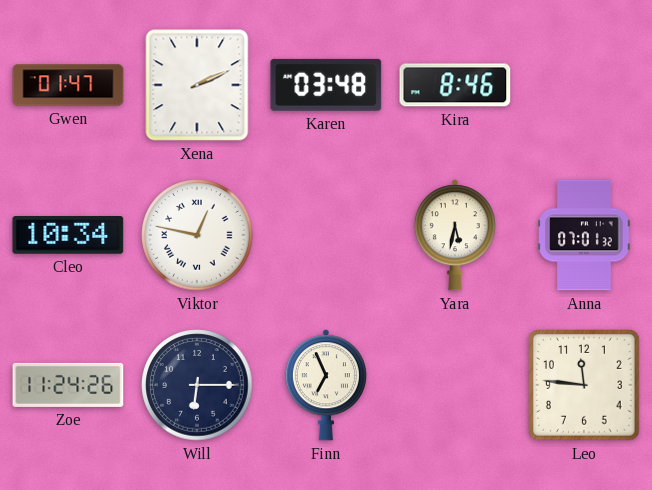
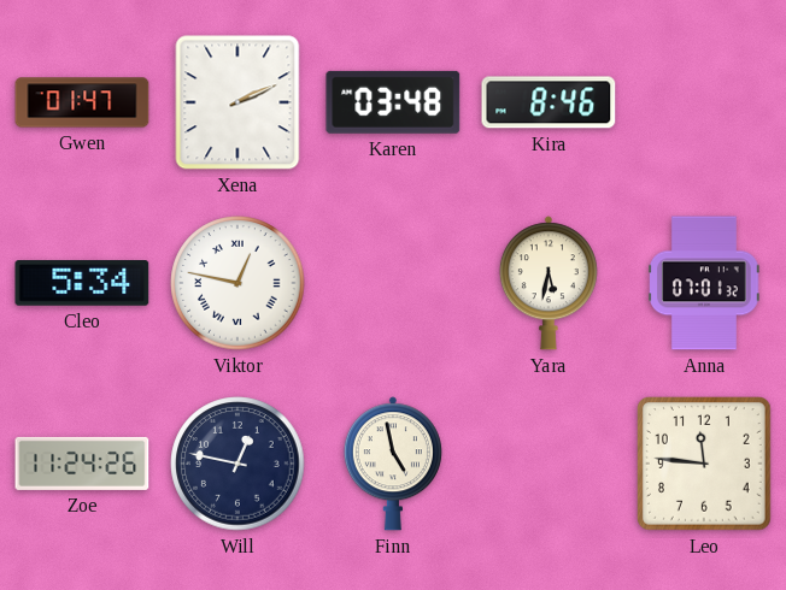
Cleo: 10:34 -> 5:34 (82, 284)
Will: 6:15 -> 12:47 (237, 464)
Finn: 6:56 -> 4:58 (393, 464)
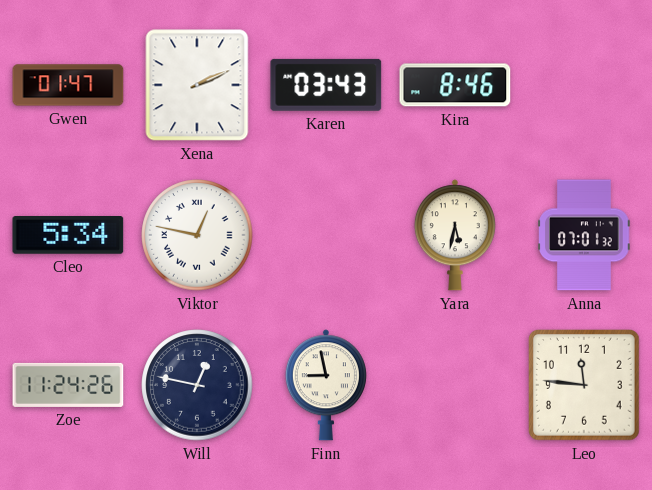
Karen: 03:48 -> 03:43 (326, 85)
Finn: 4:58 -> 8:58 (326, 385)
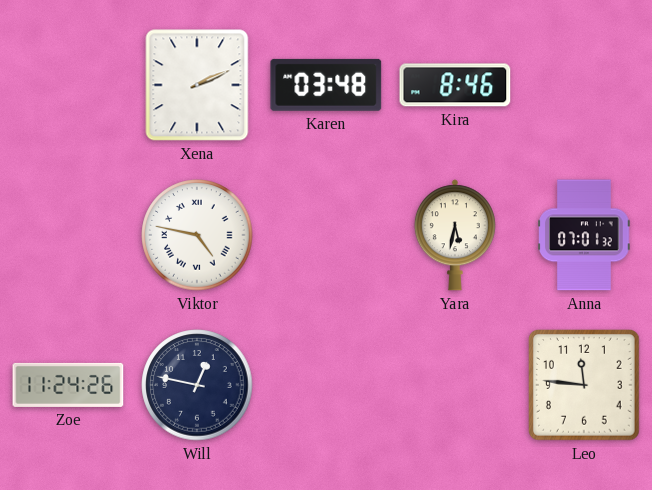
Gwen: 01:47 -> none (68, 85)
Karen: 03:43 -> 03:48 (326, 85)
Cleo: 5:34 -> none (68, 236)
Viktor: 12:47 -> 4:47 (197, 235)
Finn: 8:58 -> none (326, 385)
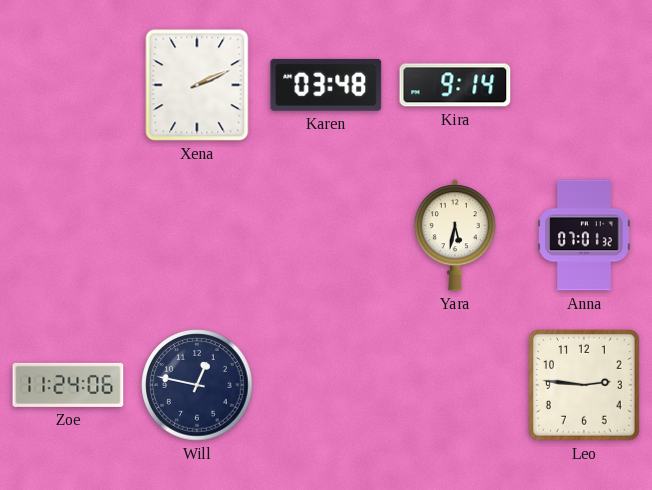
Kira: 8:46 -> 9:14 (455, 85)
Viktor: 4:47 -> none (197, 235)
Zoe: 11:24:26 -> 11:24:06 (68, 385)
Leo: 11:46 -> 2:46 (585, 386)
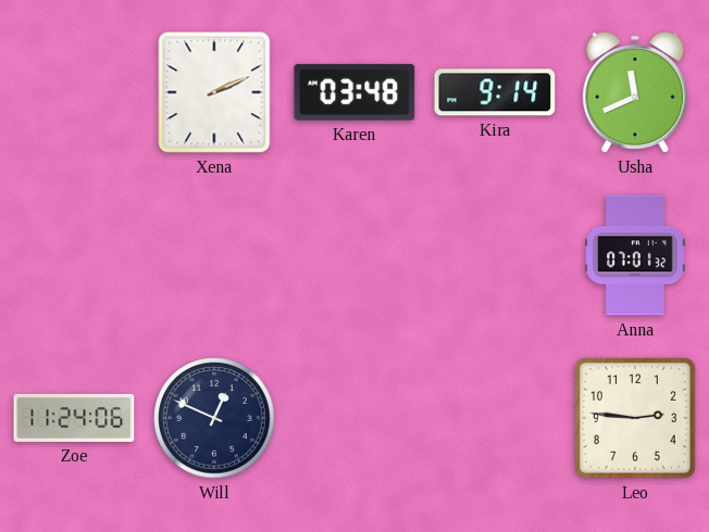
Usha: none -> 11:41 (635, 92)
Yara: 5:32 -> none (455, 235)
Will: 12:47 -> 12:49 (214, 418)
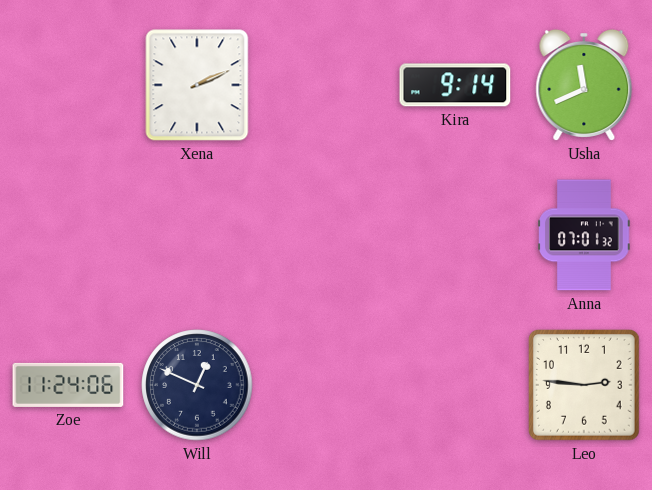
Karen: 03:48 -> none (354, 92)
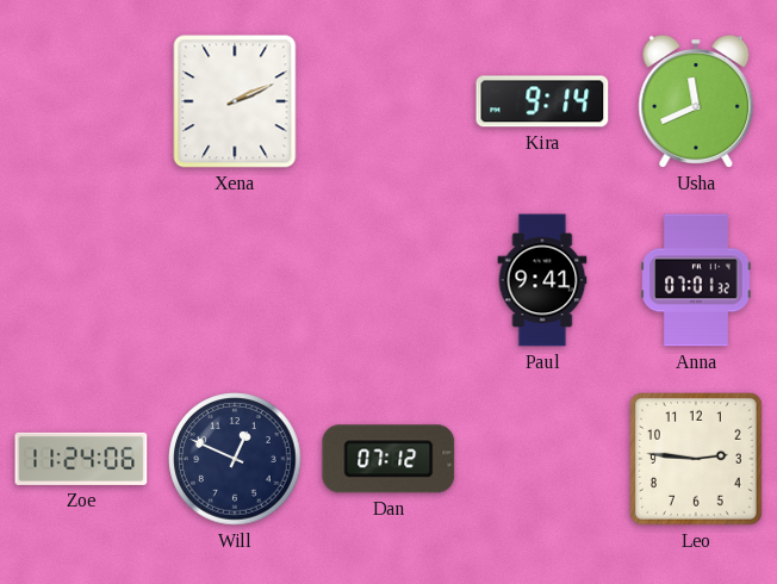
Paul: none -> 9:41 (542, 280)
Dan: none -> 07:12 (388, 459)
